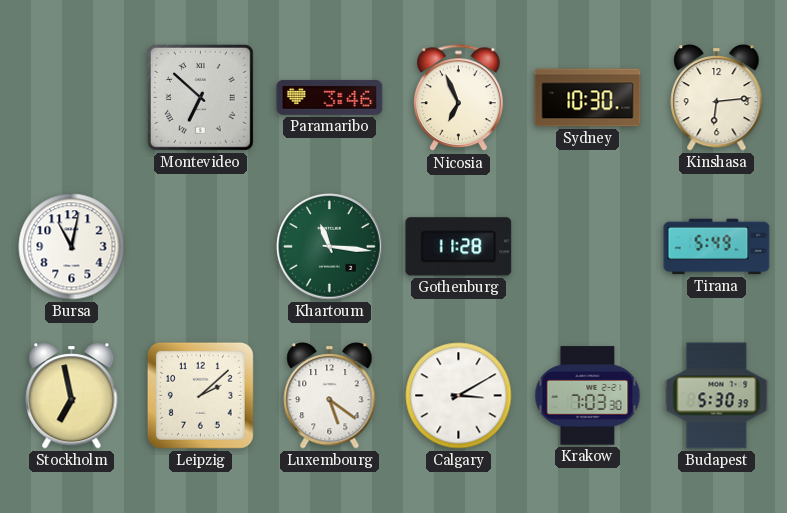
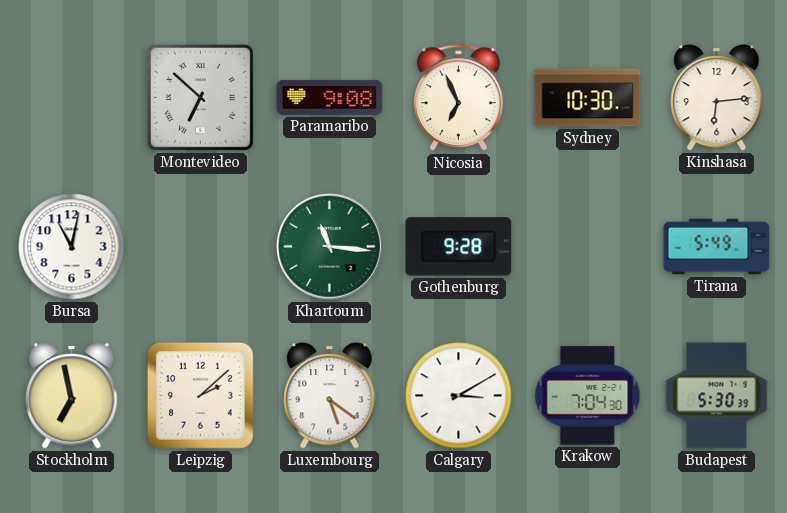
Paramaribo: 3:46 -> 9:08 (330, 97)
Gothenburg: 11:28 -> 9:28 (459, 247)
Krakow: 7:03 -> 7:04 (588, 396)
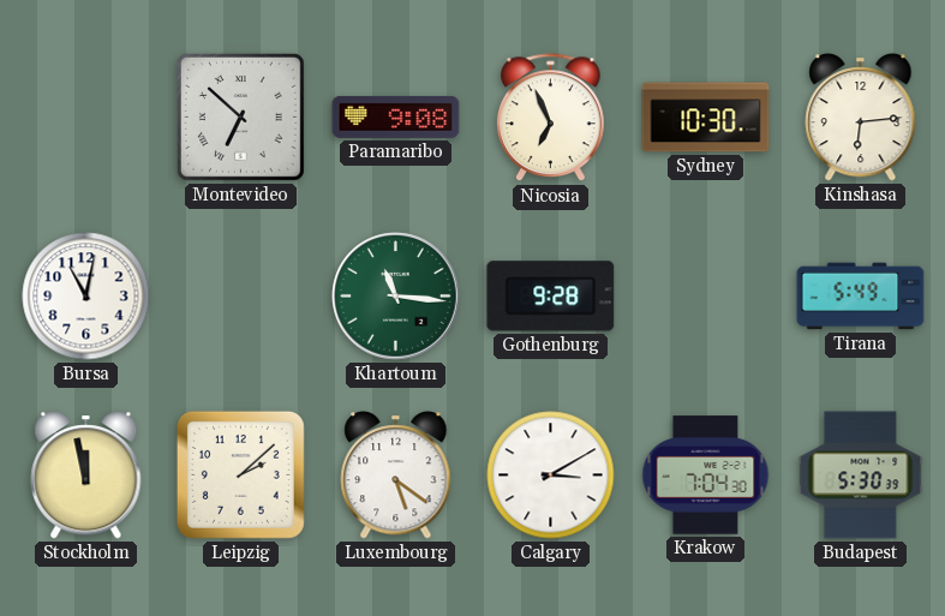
Stockholm: 6:58 -> 11:58 (86, 476)
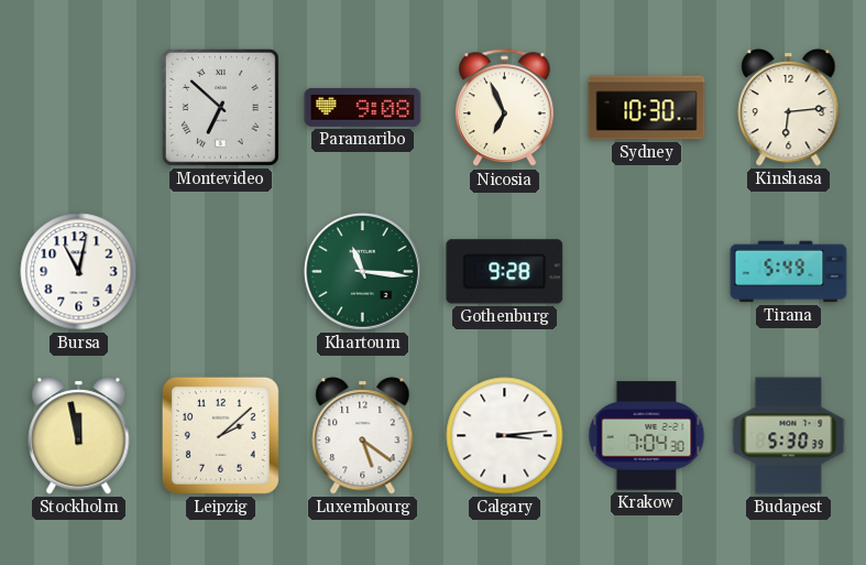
Calgary: 3:10 -> 3:14 (505, 436)
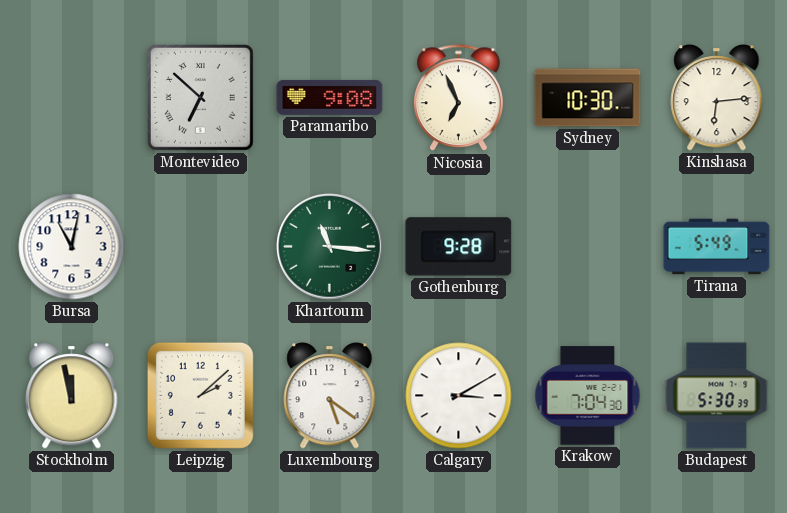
Calgary: 3:14 -> 3:10 (459, 396)
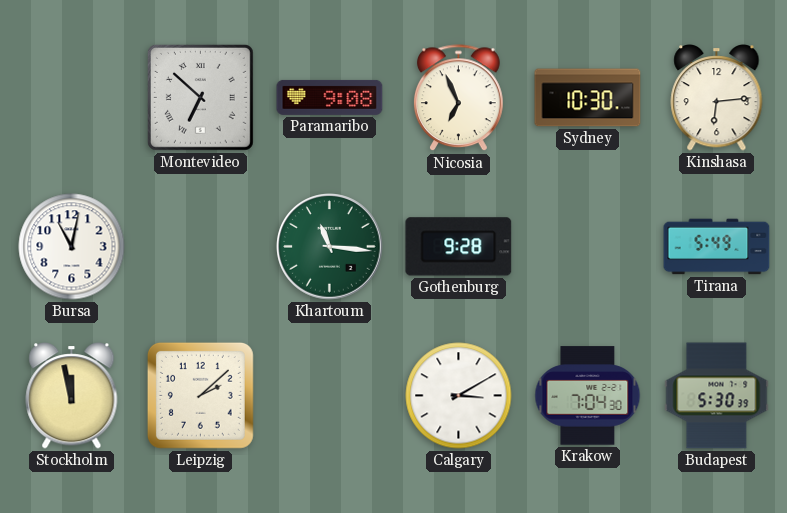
Luxembourg: 5:21 -> none (330, 396)
